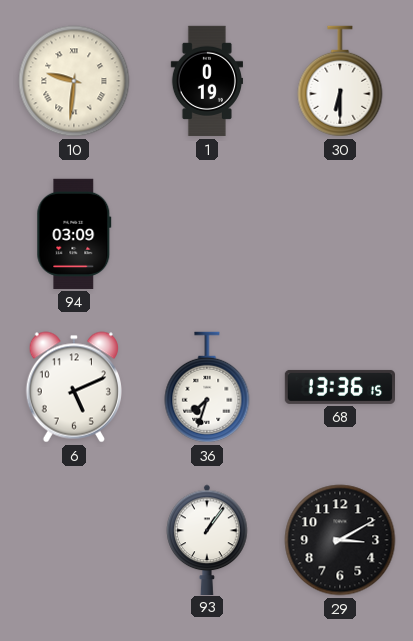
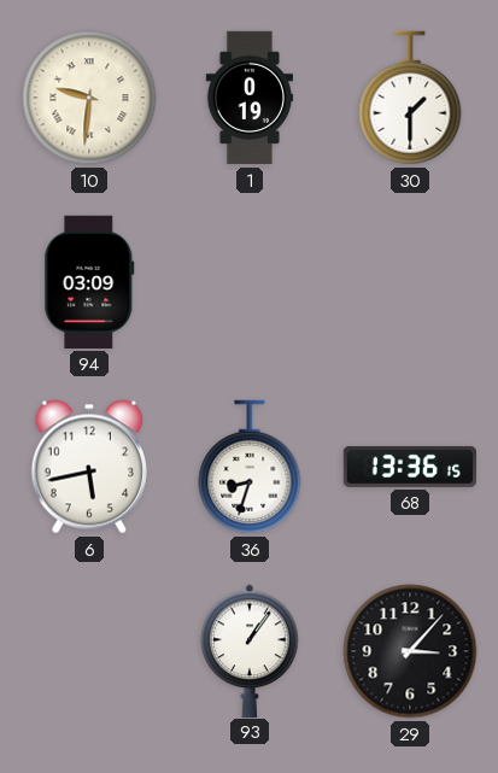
30: 6:30 -> 1:30 (410, 98)
6: 5:11 -> 5:43 (89, 467)
36: 7:33 -> 8:33 (250, 467)
29: 3:10 -> 3:07 (410, 651)
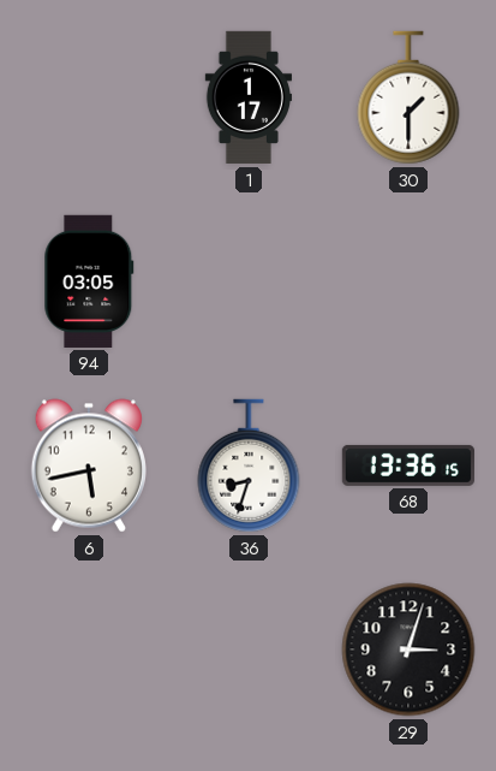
10: 9:31 -> none (89, 98)
1: 0:19 -> 1:17 (247, 97)
94: 03:09 -> 03:05 (89, 281)
93: 1:06 -> none (250, 650)
29: 3:07 -> 3:03 (408, 650)
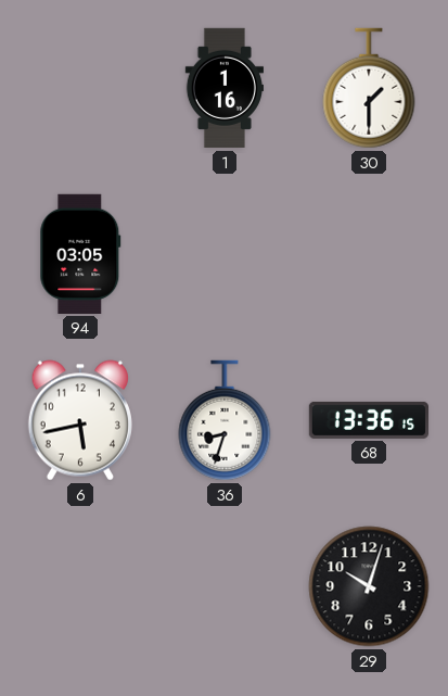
1: 1:17 -> 1:16 (223, 88)
29: 3:03 -> 10:03 (369, 586)
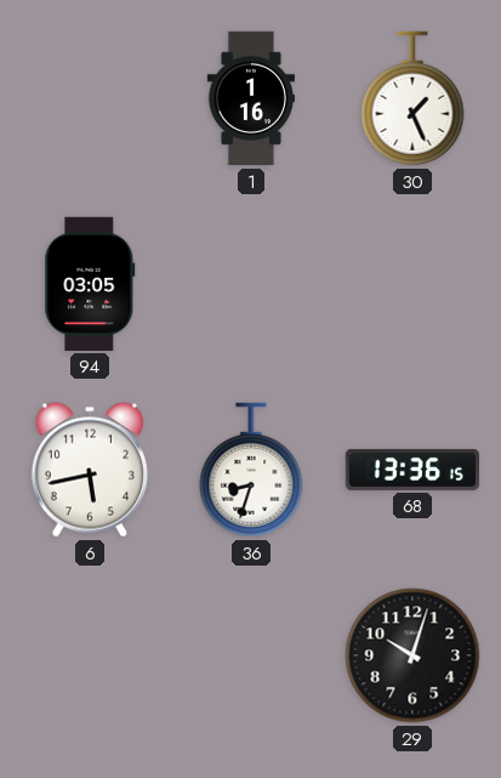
30: 1:30 -> 1:26 (412, 98)
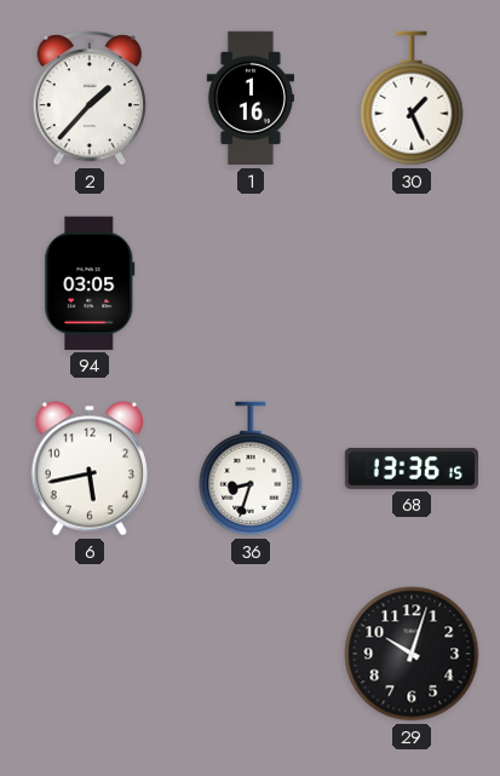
2: none -> 1:37 (90, 98)
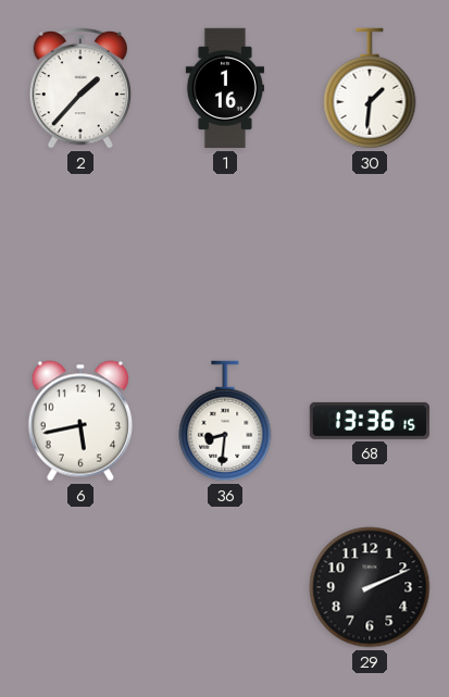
30: 1:26 -> 1:31 (370, 88)
94: 03:05 -> none (90, 283)
36: 8:33 -> 8:31 (225, 421)
29: 10:03 -> 2:11 (370, 587)
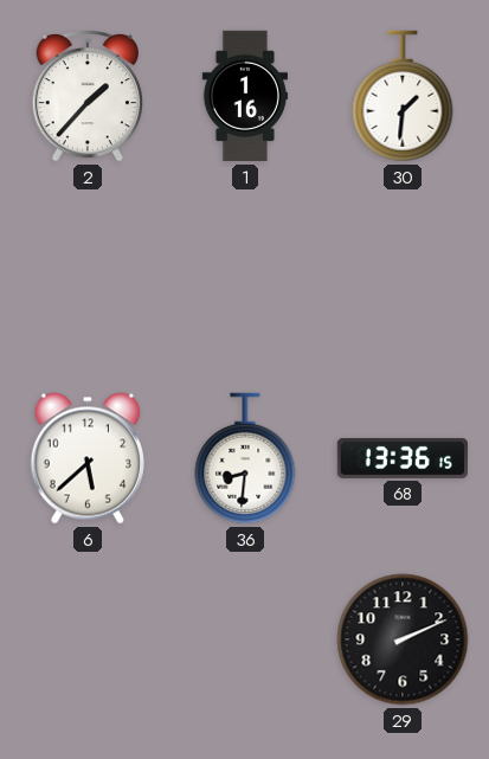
6: 5:43 -> 5:38 (88, 458)
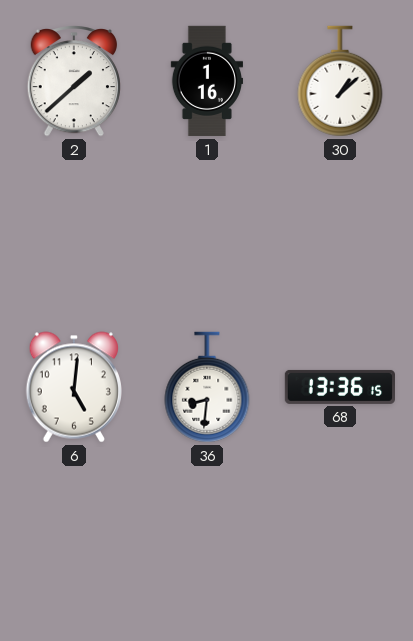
2: 1:37 -> 1:38 (74, 81)
30: 1:31 -> 1:08 (340, 81)
6: 5:38 -> 5:01 (74, 387)
29: 2:11 -> none (403, 639)
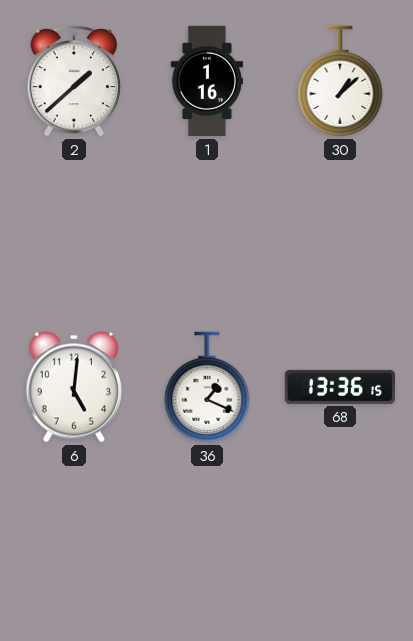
36: 8:31 -> 1:19 (207, 387)
